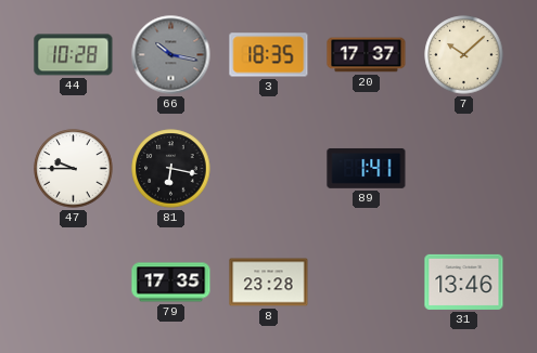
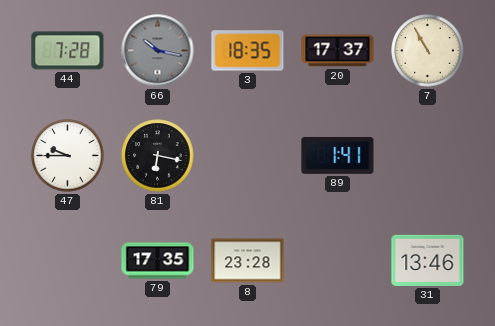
44: 10:28 -> 7:28 (68, 51)
7: 10:08 -> 10:55 (428, 51)
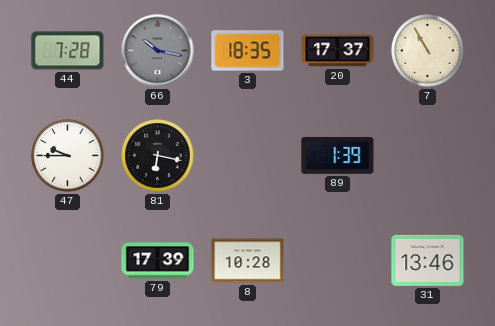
89: 1:41 -> 1:39 (338, 155)
79: 17:35 -> 17:39 (158, 261)
8: 23:28 -> 10:28 (248, 261)
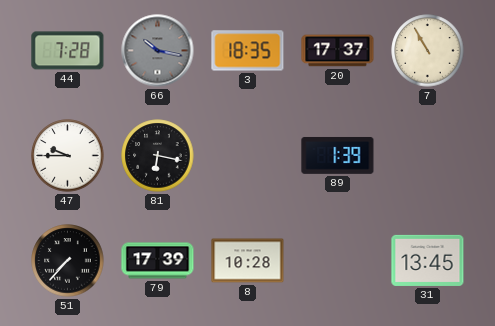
51: none -> 7:37 (68, 261)
31: 13:46 -> 13:45 (428, 260)
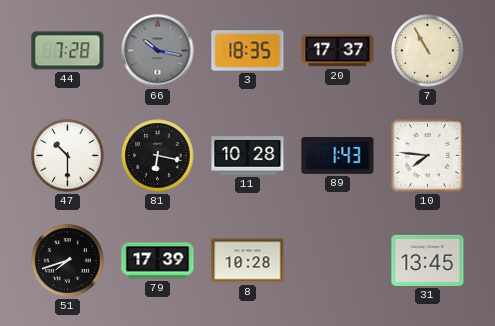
47: 9:45 -> 10:30 (68, 156)
11: none -> 10:28 (248, 156)
89: 1:39 -> 1:43 (338, 155)
10: none -> 7:46 (428, 156)
51: 7:37 -> 7:42 (68, 261)
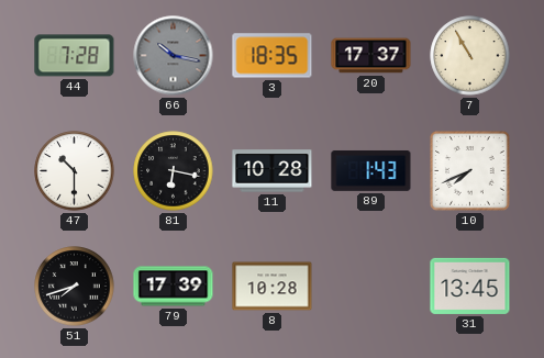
10: 7:46 -> 7:41 (470, 171)
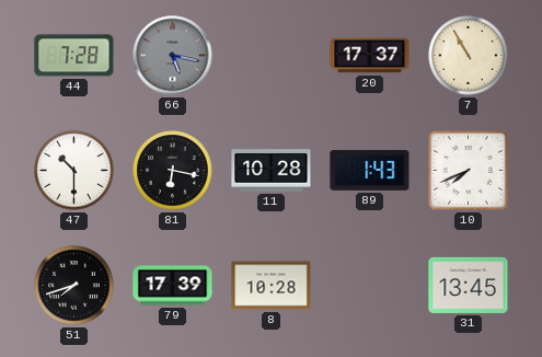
66: 10:17 -> 5:17 (173, 56)
3: 18:35 -> none (273, 56)
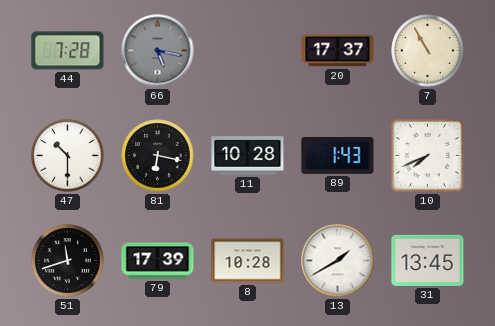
51: 7:42 -> 11:42 (68, 261)
13: none -> 1:40 (338, 261)
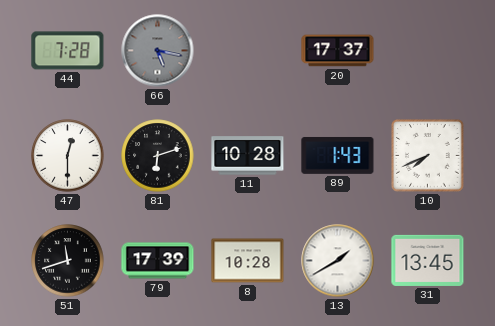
7: 10:55 -> none (428, 51)
47: 10:30 -> 12:30 (68, 156)
81: 6:17 -> 6:12 (158, 156)
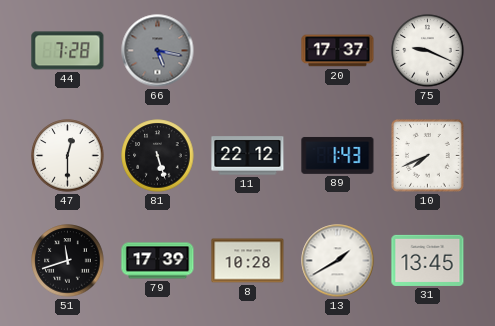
75: none -> 9:19 (428, 51)
81: 6:12 -> 5:27 (158, 156)
11: 10:28 -> 22:12 (248, 156)
